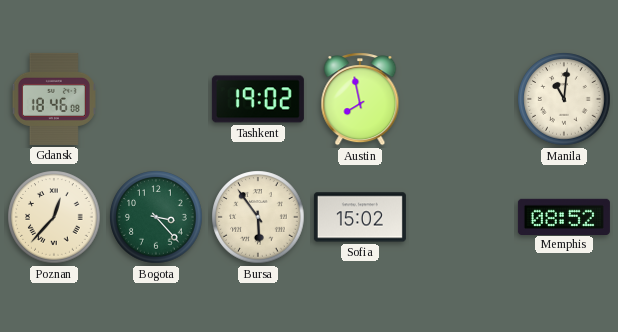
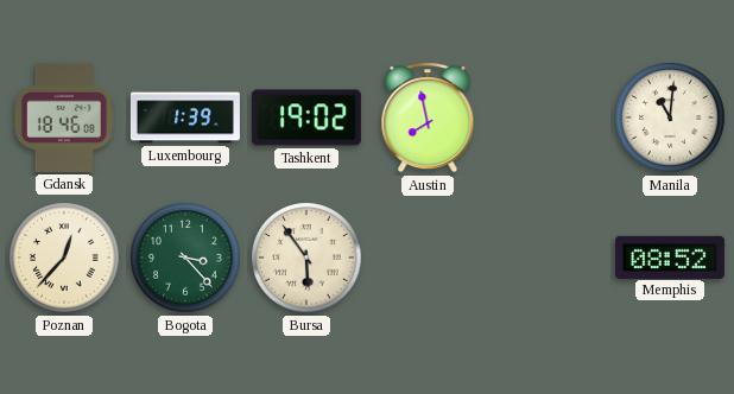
Luxembourg: none -> 1:39 (185, 117)
Sofia: 15:02 -> none (360, 217)
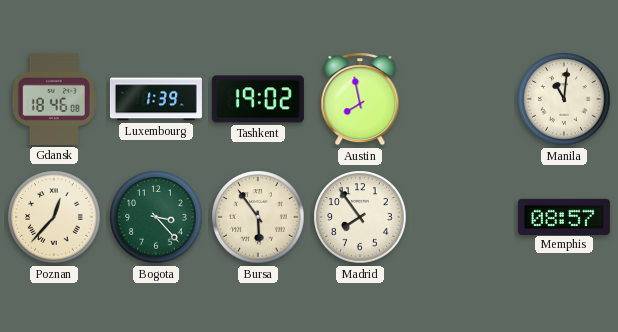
Madrid: none -> 7:54 (360, 217)
Memphis: 08:52 -> 08:57 (564, 216)
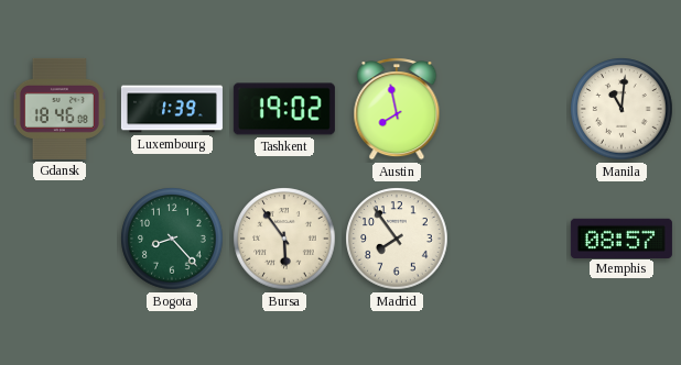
Poznan: 12:37 -> none (54, 217)
Bogota: 3:23 -> 8:23 (172, 239)
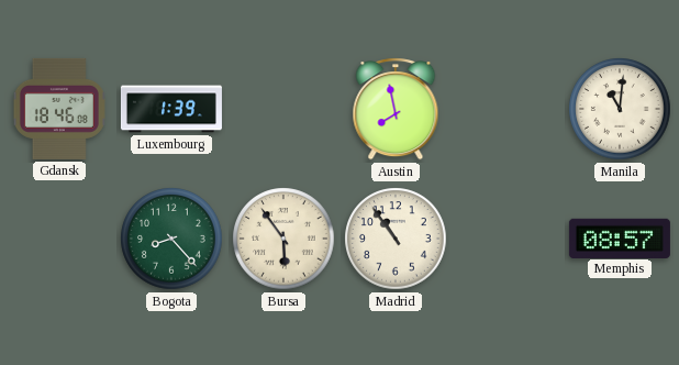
Tashkent: 19:02 -> none (284, 109)
Madrid: 7:54 -> 10:54 (396, 239)
